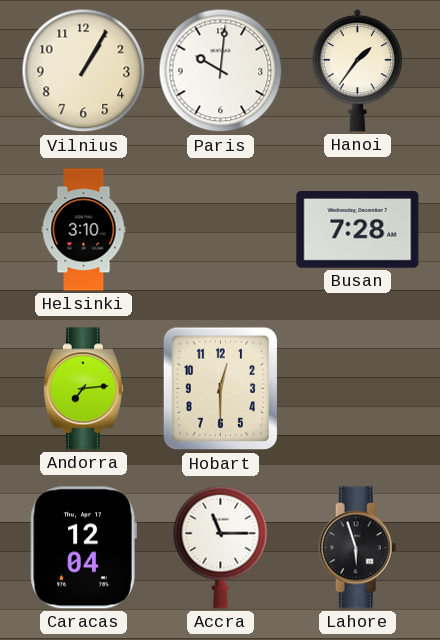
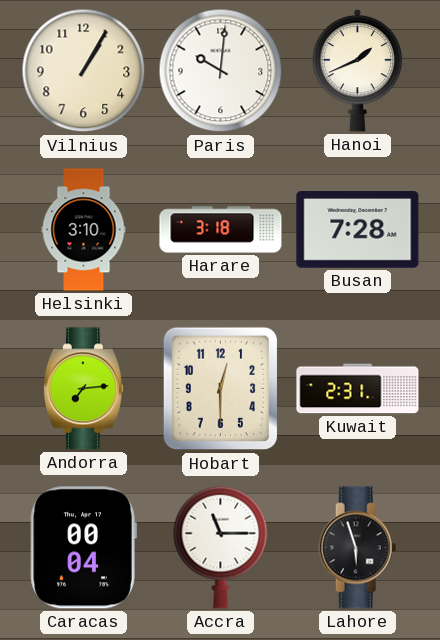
Hanoi: 1:36 -> 1:41 (358, 70)
Harare: none -> 3:18 (221, 230)
Kuwait: none -> 2:31 (358, 389)
Caracas: 12:04 -> 00:04 (83, 548)
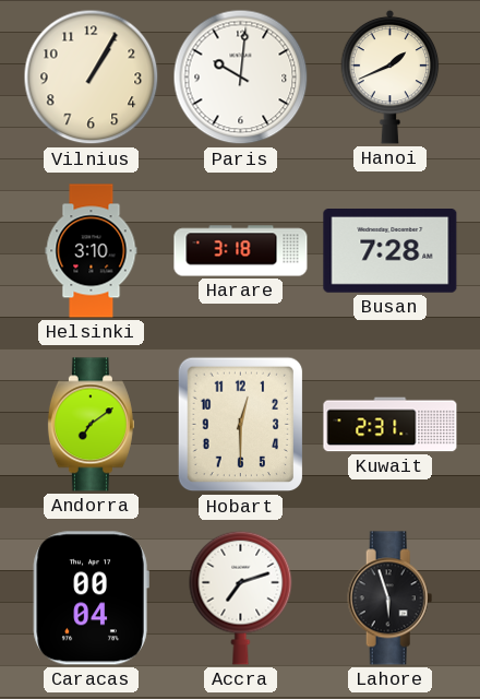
Andorra: 7:14 -> 7:09 (91, 425)
Accra: 11:15 -> 7:12 (241, 597)
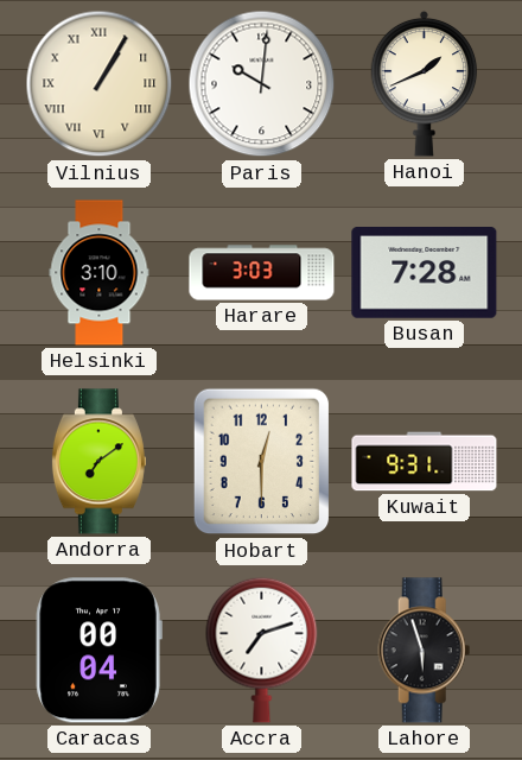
Vilnius numerals: Arabic -> Roman (100, 84)
Harare: 3:18 -> 3:03 (262, 273)
Kuwait: 2:31 -> 9:31 (425, 462)
